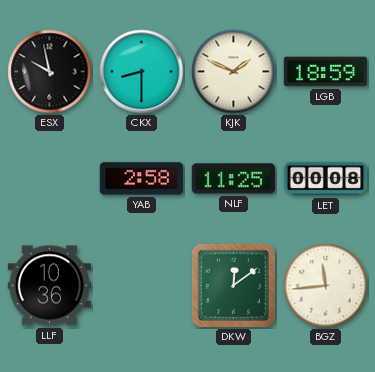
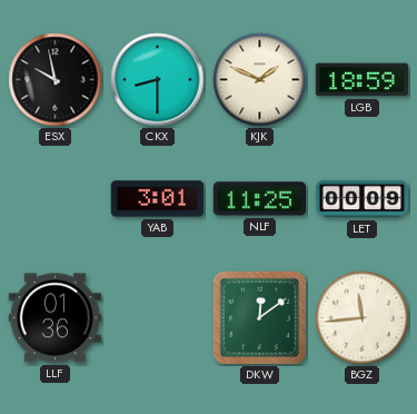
YAB: 2:58 -> 3:01 (158, 199)
LET: 00:08 -> 00:09 (363, 199)
LLF: 10:36 -> 01:36 (56, 318)
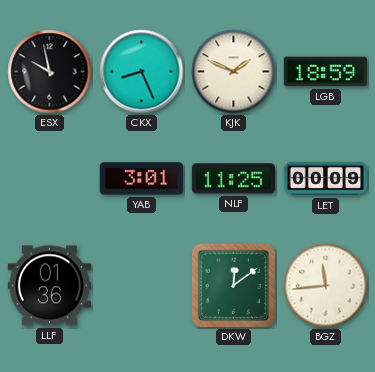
CKX: 8:30 -> 8:26 (142, 72)
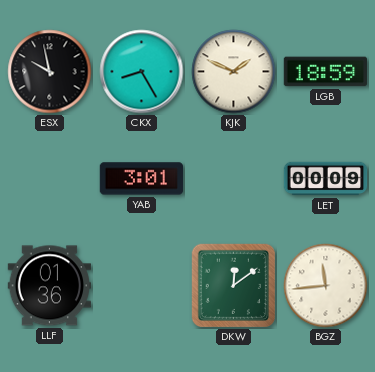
CKX: 8:26 -> 8:25 (142, 72)
NLF: 11:25 -> none (233, 179)
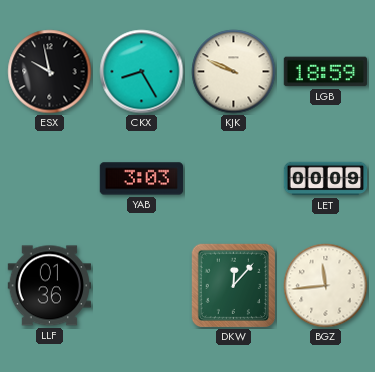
KJK: 1:49 -> 9:49 (234, 72)
YAB: 3:01 -> 3:03 (142, 179)
DKW: 12:09 -> 12:07 (233, 285)
